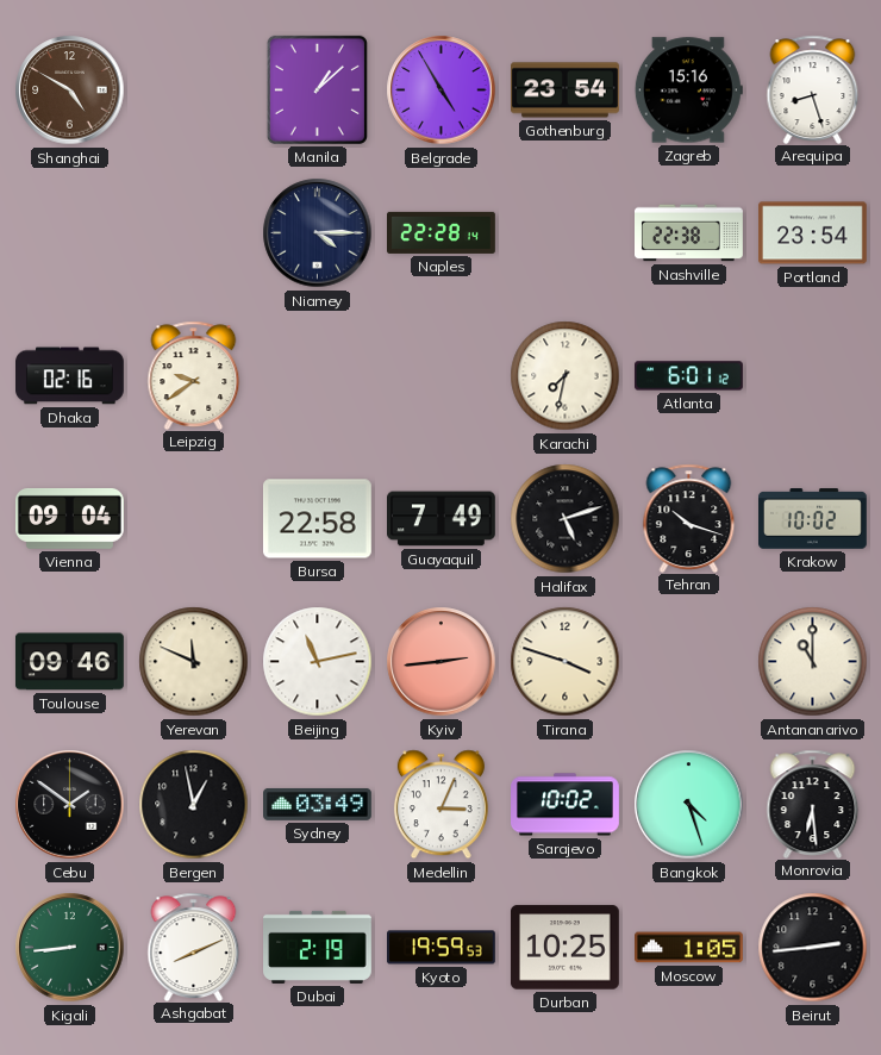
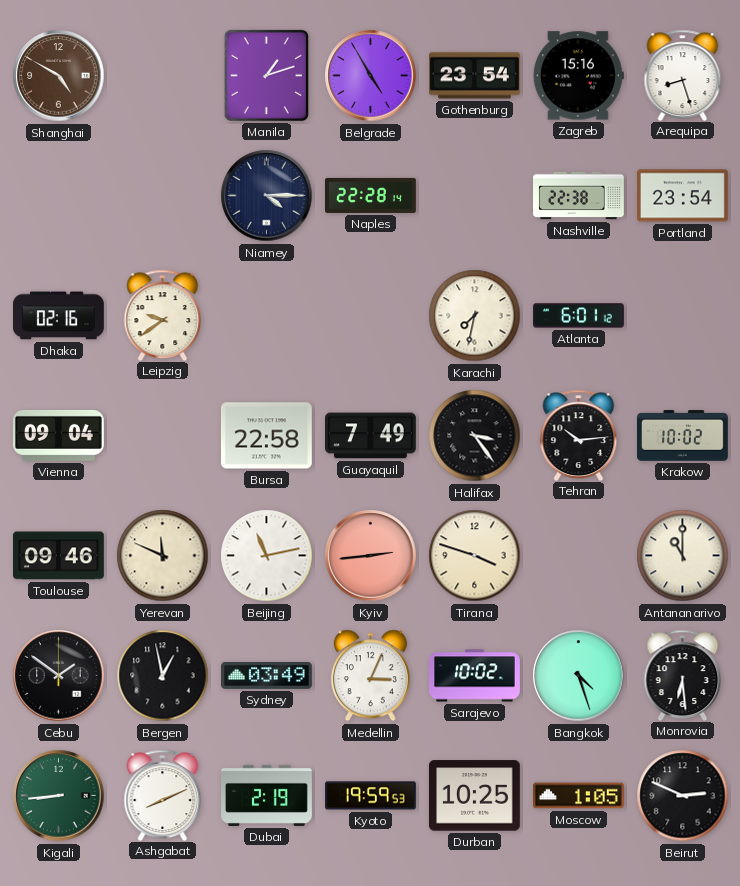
Manila: 1:08 -> 1:12 (266, 75)
Halifax: 5:12 -> 3:24 (475, 436)
Tehran: 10:18 -> 10:14 (579, 435)
Beirut: 2:44 -> 2:49 (683, 796)
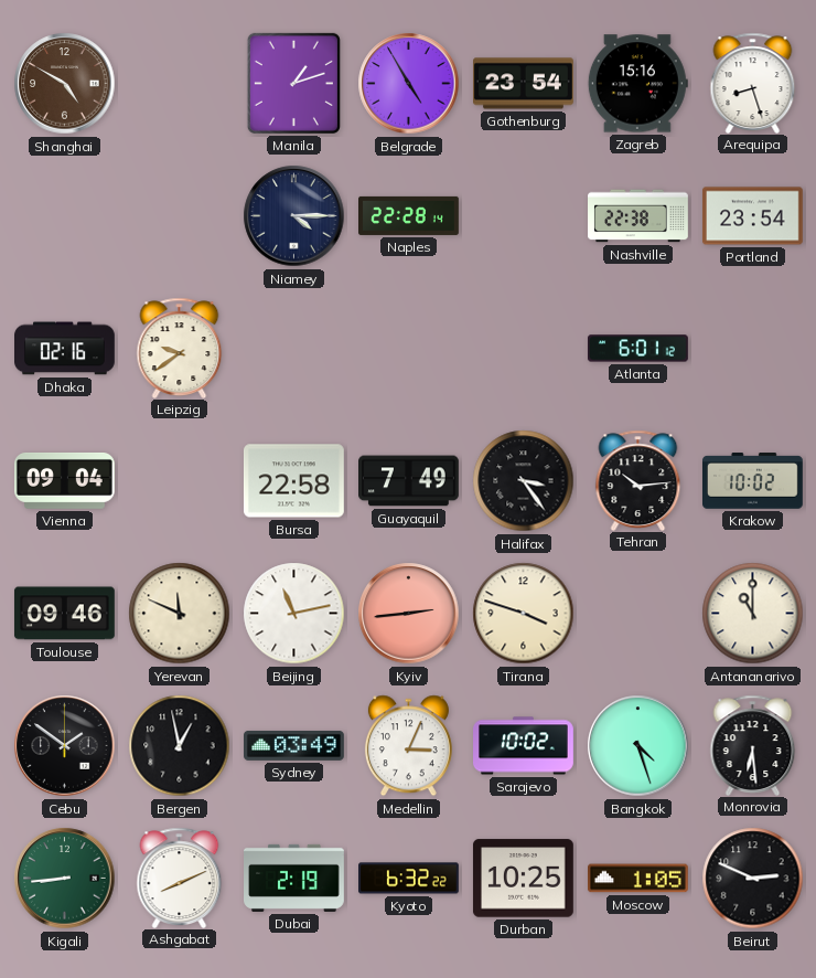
Karachi: 7:32 -> none (475, 316)
Kyoto: 19:59 -> 6:32 (409, 879)
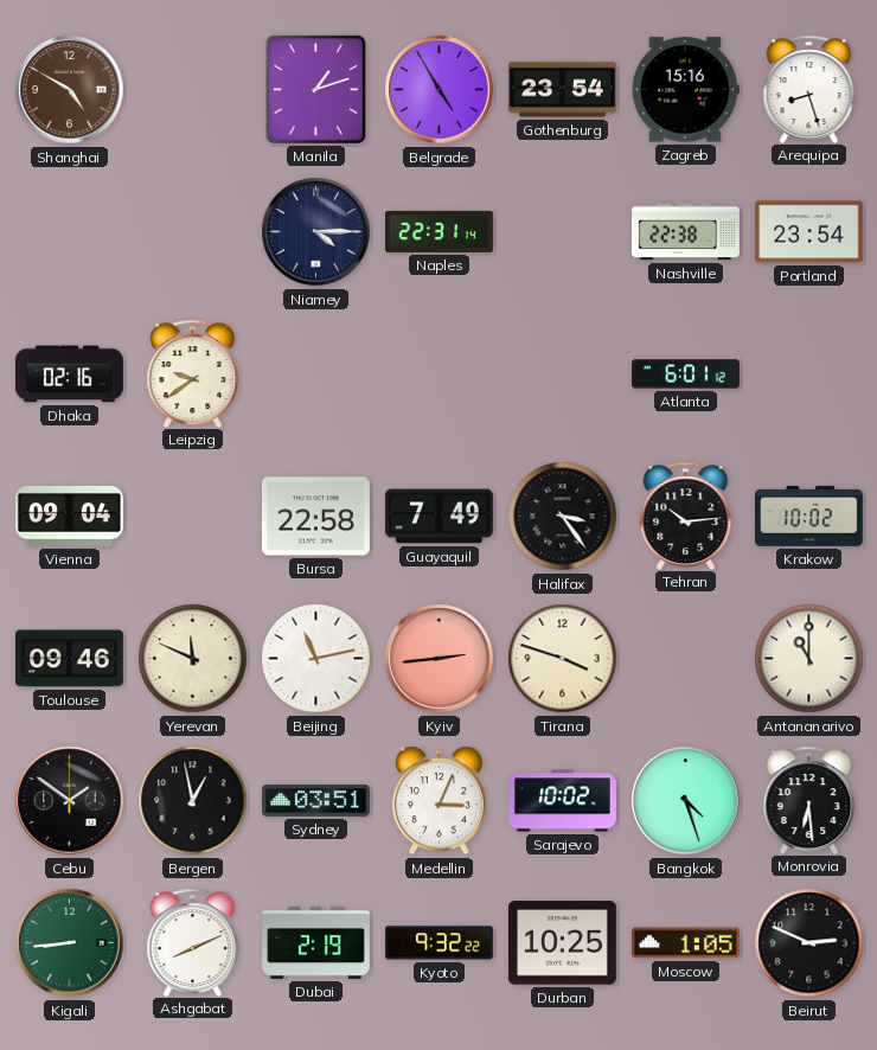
Naples: 22:28 -> 22:31 (440, 231)
Sydney: 03:49 -> 03:51 (316, 800)
Kyoto: 6:32 -> 9:32 (440, 943)
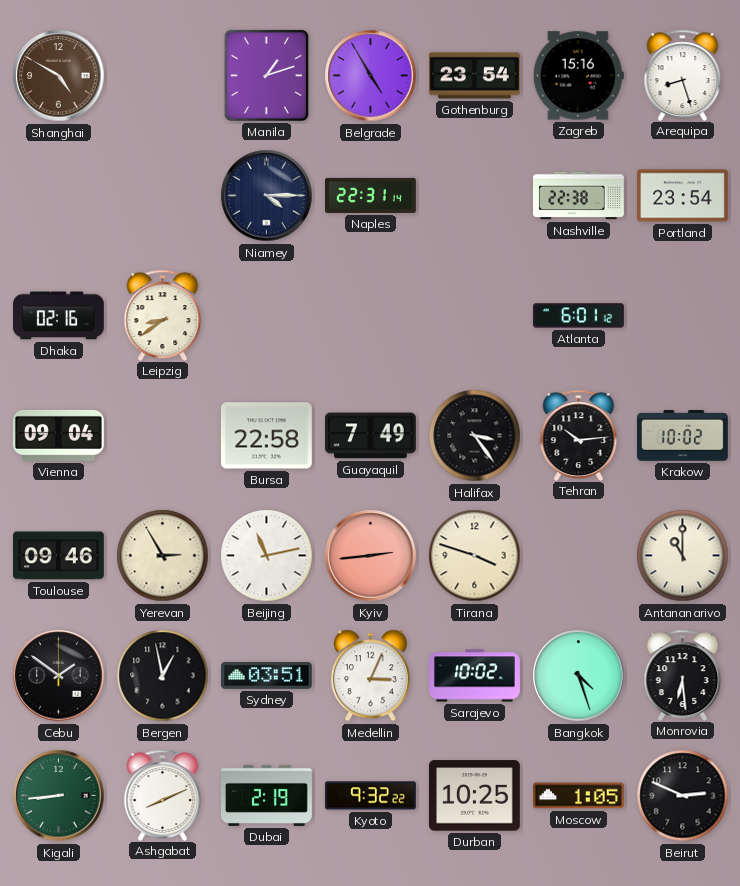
Leipzig: 9:39 -> 8:39 (163, 315)
Yerevan: 11:49 -> 2:55 (163, 556)
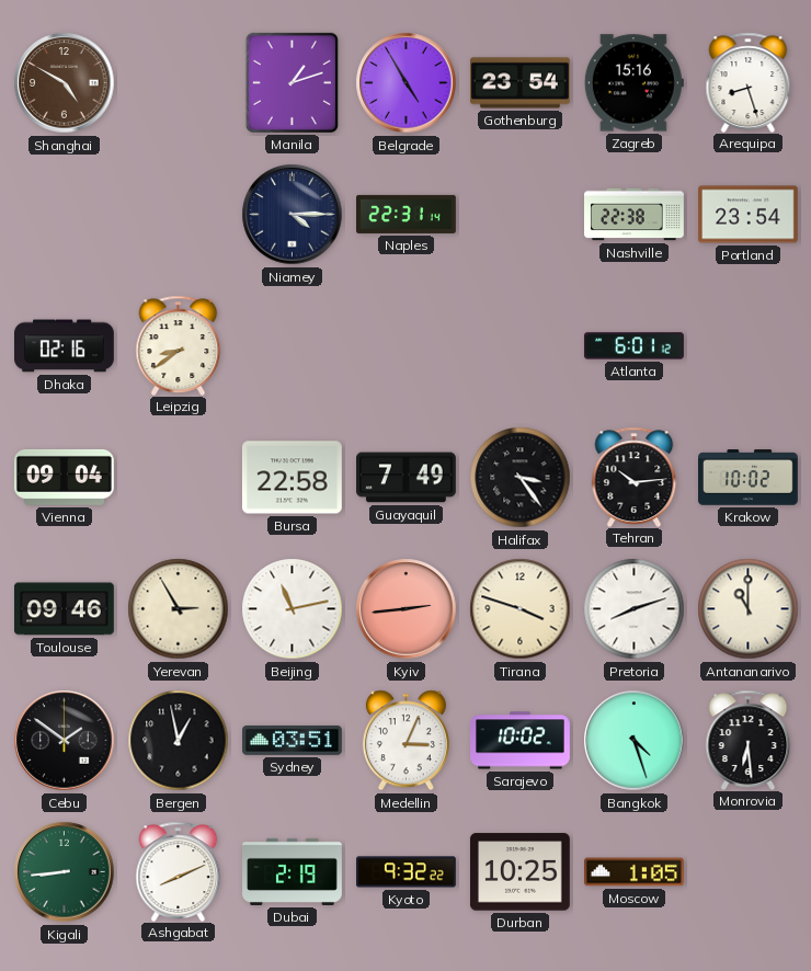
Pretoria: none -> 8:12 (635, 609)
Beirut: 2:49 -> none (683, 796)
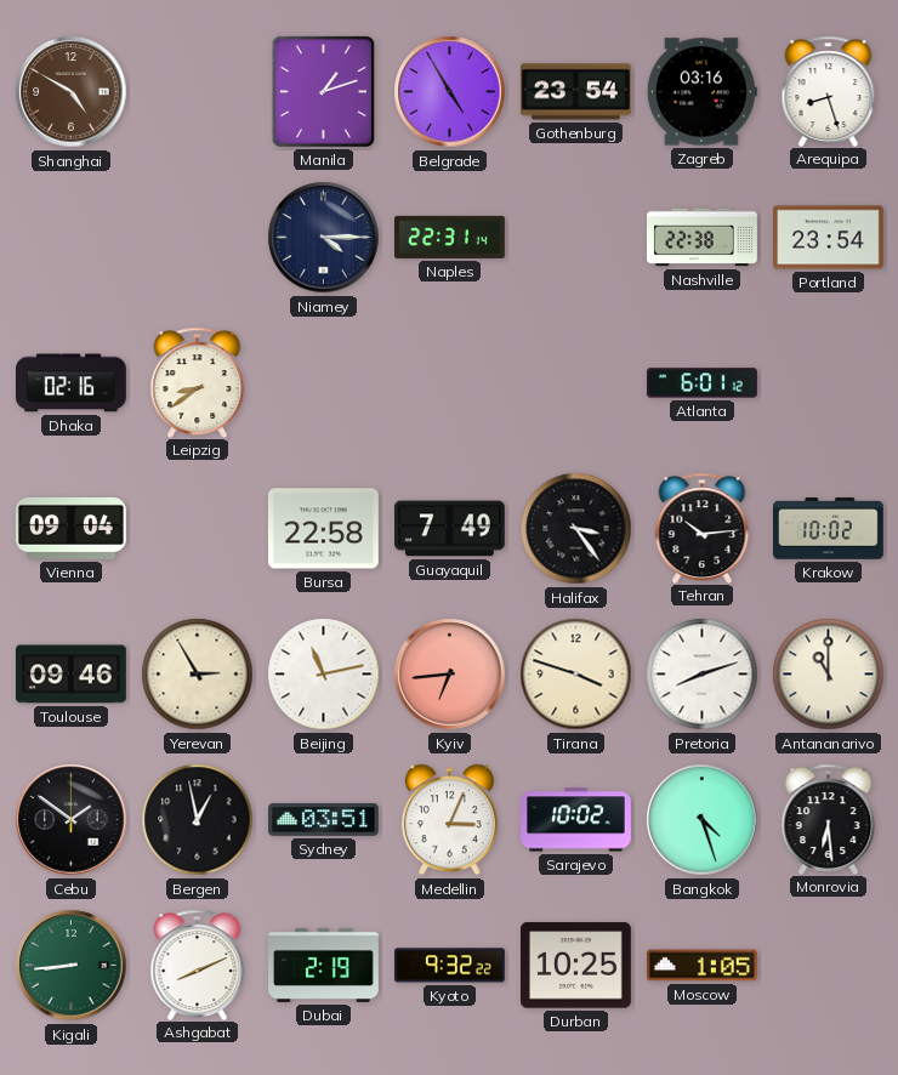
Zagreb: 15:16 -> 03:16 (701, 92)
Kyiv: 2:44 -> 6:44 (450, 675)
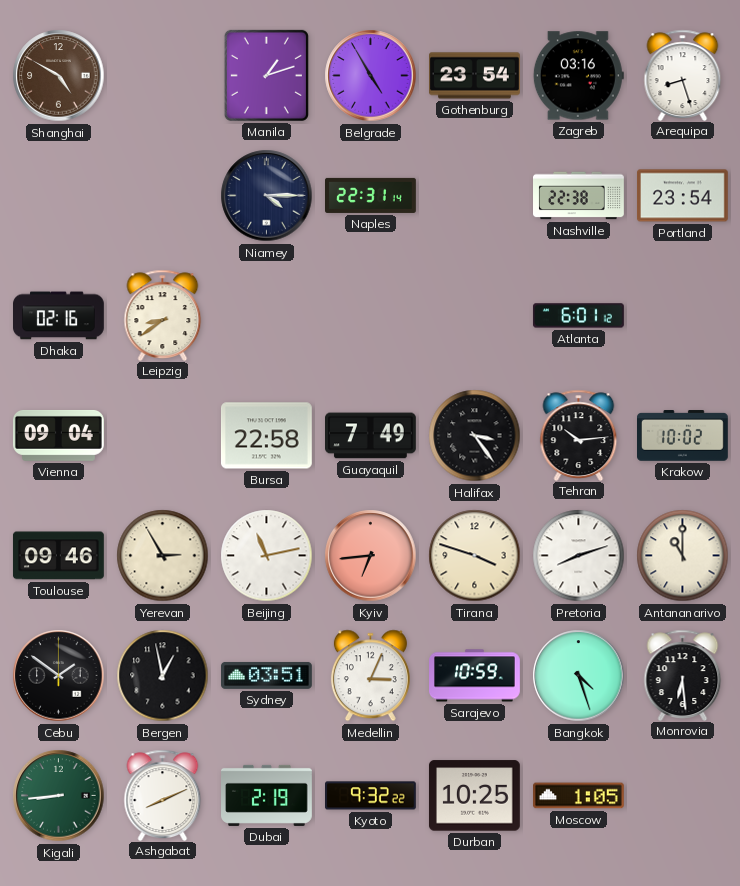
Sarajevo: 10:02 -> 10:59 (475, 676)
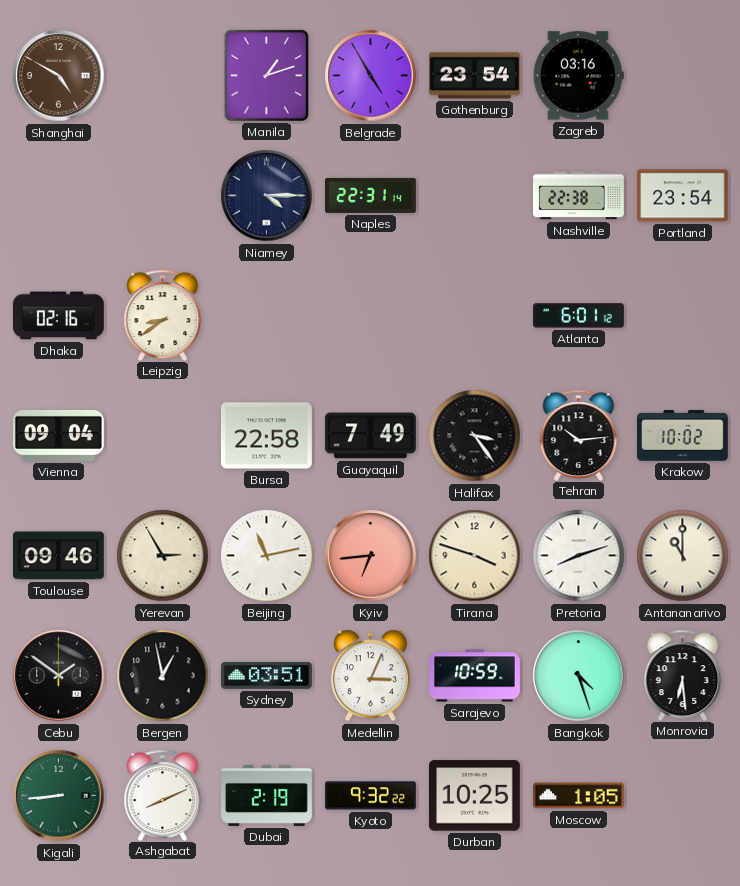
Arequipa: 8:27 -> none (683, 75)
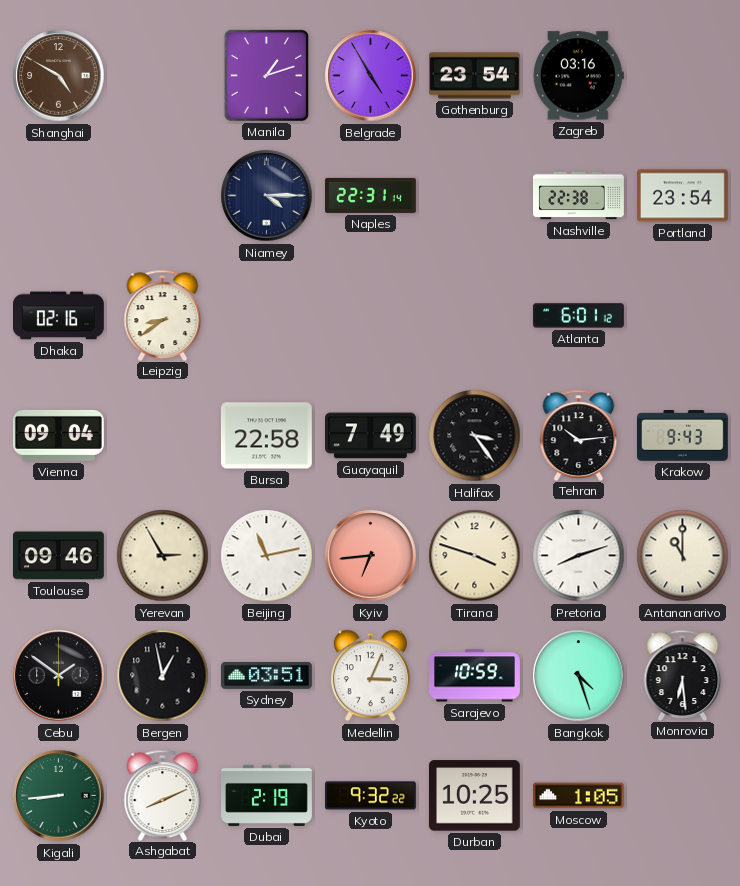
Krakow: 10:02 -> 9:43 (683, 436)
